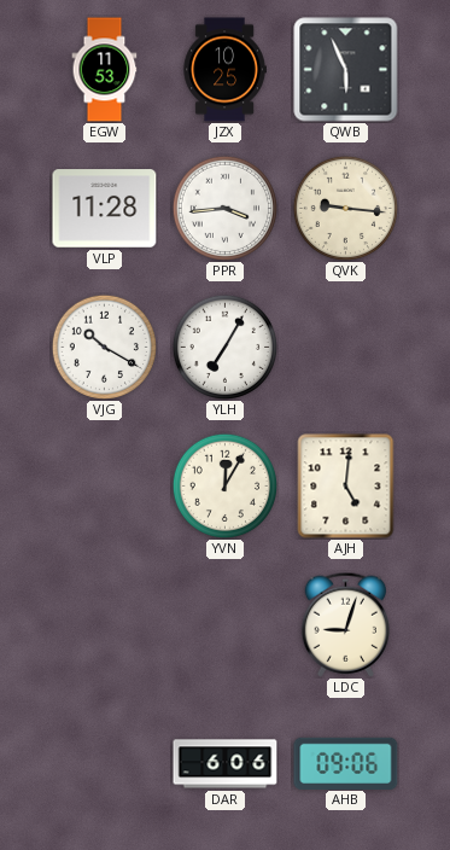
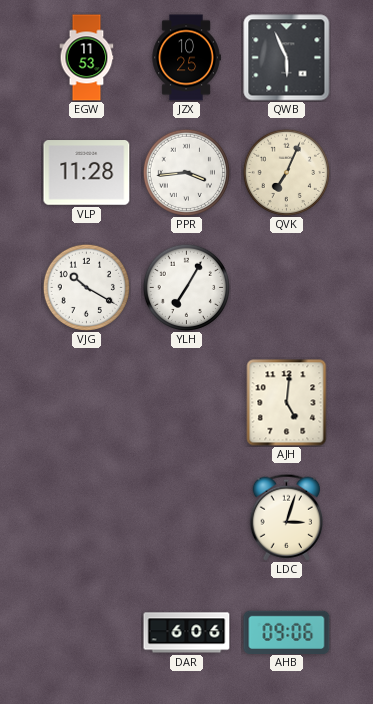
QVK: 9:16 -> 7:04 (286, 172)
YVN: 12:05 -> none (224, 485)
LDC: 9:03 -> 3:03 (286, 517)
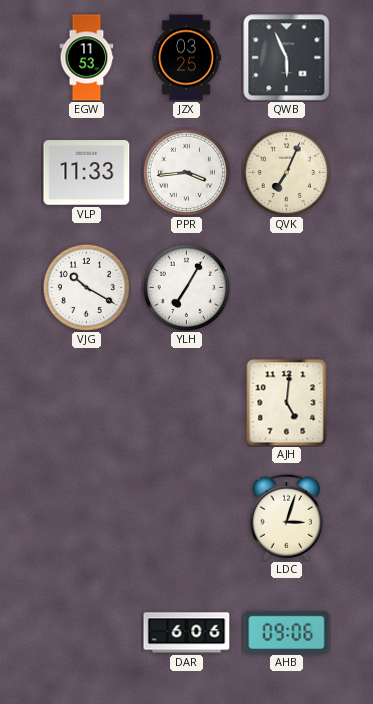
JZX: 10:25 -> 03:25 (186, 58)
VLP: 11:28 -> 11:33 (87, 173)
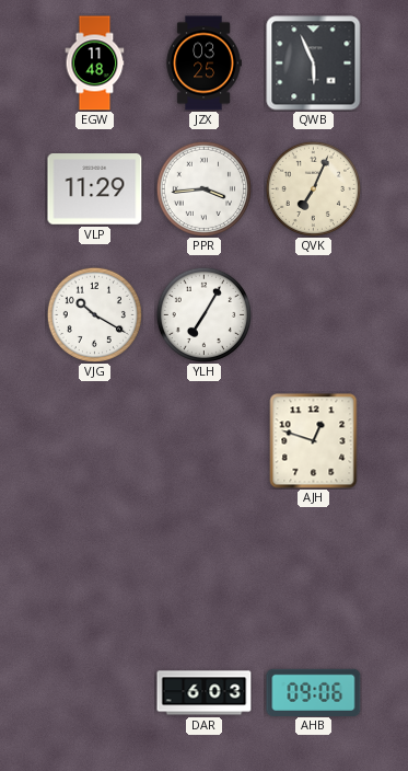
EGW: 11:53 -> 11:48 (95, 64)
VLP: 11:33 -> 11:29 (95, 189)
AJH: 5:01 -> 12:48 (314, 441)
LDC: 3:03 -> none (286, 517)
DAR: 6:06 -> 6:03 (205, 693)
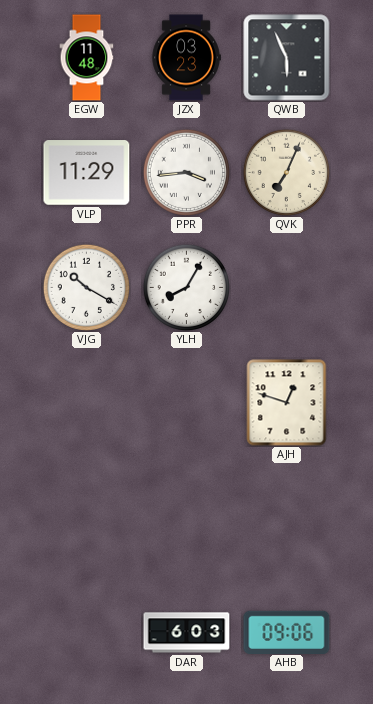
JZX: 03:25 -> 03:23 (186, 58)
YLH: 7:05 -> 8:05 (186, 287)
